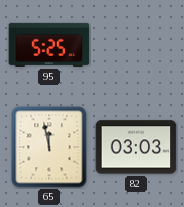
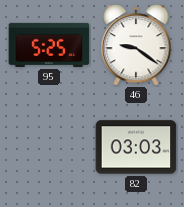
46: none -> 9:21 (136, 45)
65: 11:58 -> none (49, 147)
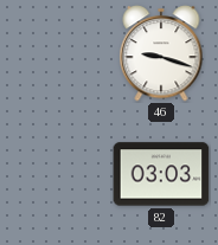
95: 5:25 -> none (49, 45)
46: 9:21 -> 9:18 (161, 53)
